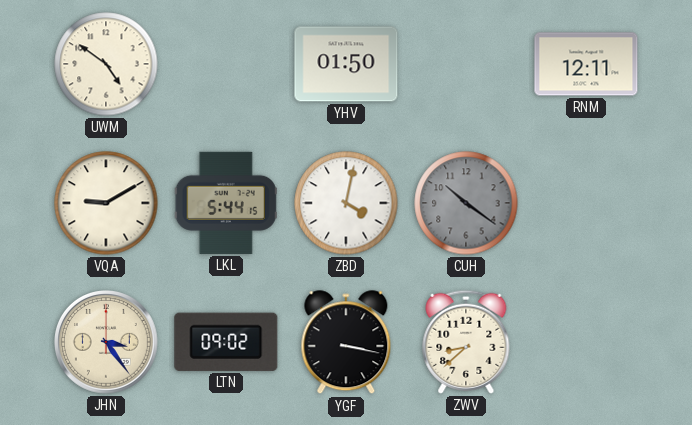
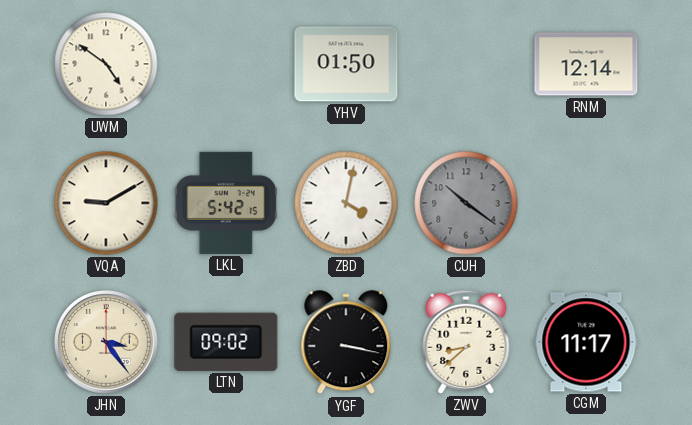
RNM: 12:11 -> 12:14 (586, 64)
LKL: 5:44 -> 5:42 (226, 203)
CGM: none -> 11:17 (586, 342)
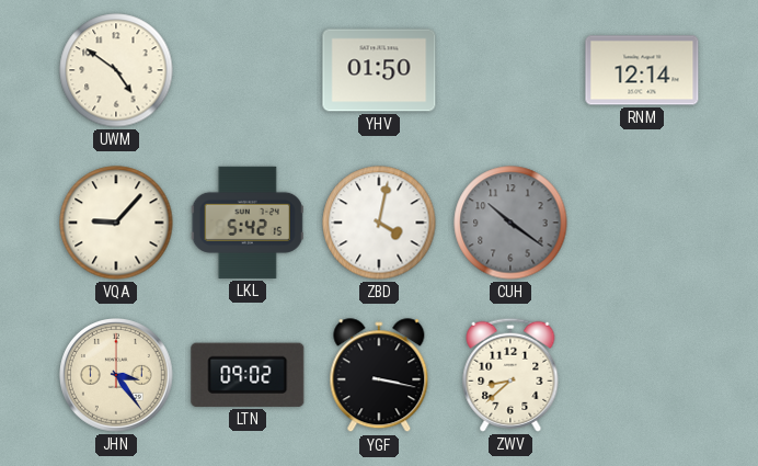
VQA: 9:10 -> 9:07 (116, 223)
CGM: 11:17 -> none (586, 342)
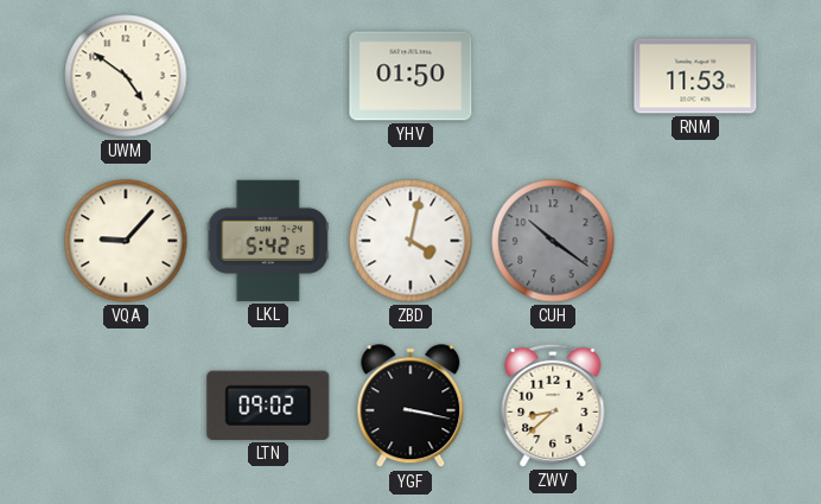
RNM: 12:14 -> 11:53 (695, 76)
JHN: 3:24 -> none (117, 376)
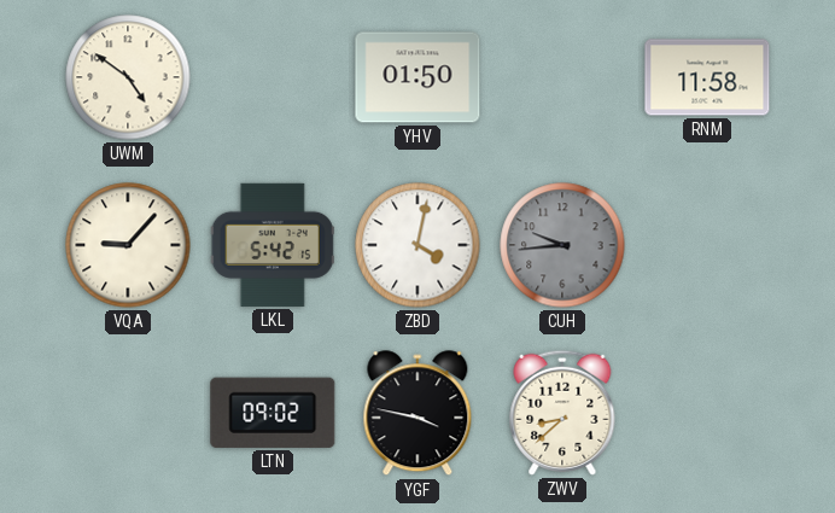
RNM: 11:53 -> 11:58 (707, 77)
CUH: 10:21 -> 9:44 (562, 245)
YGF: 3:17 -> 3:47 (417, 414)
